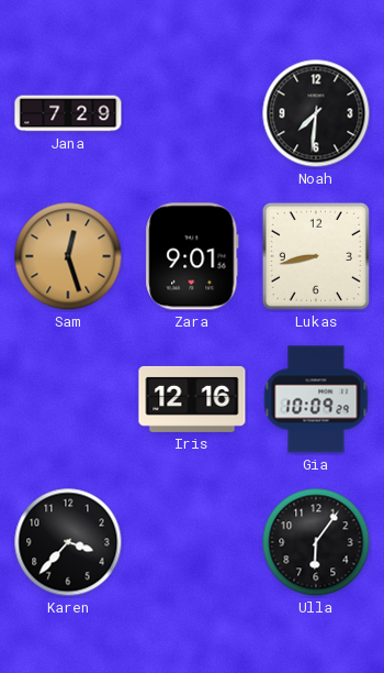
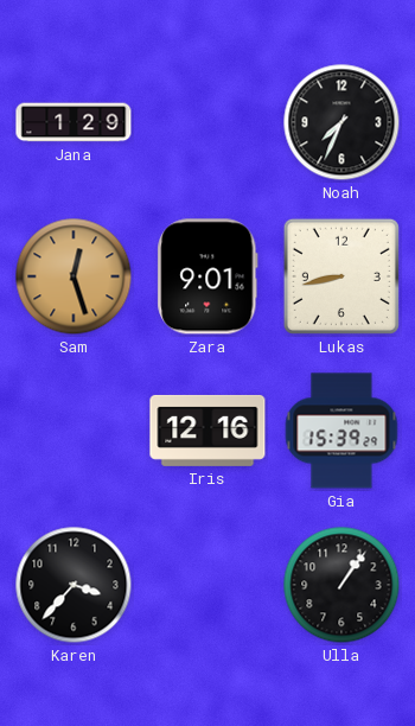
Jana: 7:29 -> 1:29 (74, 122)
Noah: 7:31 -> 7:34 (341, 122)
Gia: 10:09 -> 15:39 (341, 431)
Ulla: 6:06 -> 1:06 (341, 585)
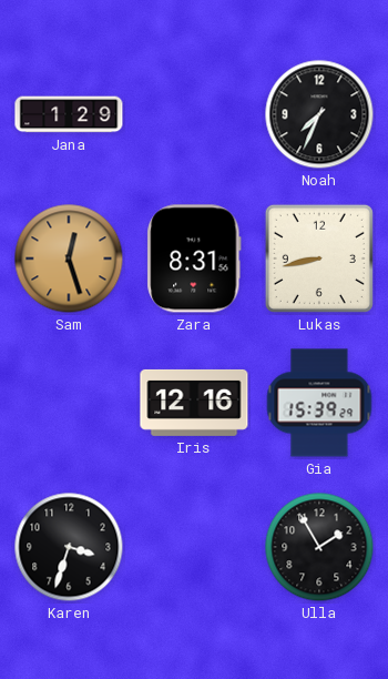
Zara: 9:01 -> 8:31 (194, 259)
Karen: 3:37 -> 3:33 (69, 547)
Ulla: 1:06 -> 1:55 (319, 547)
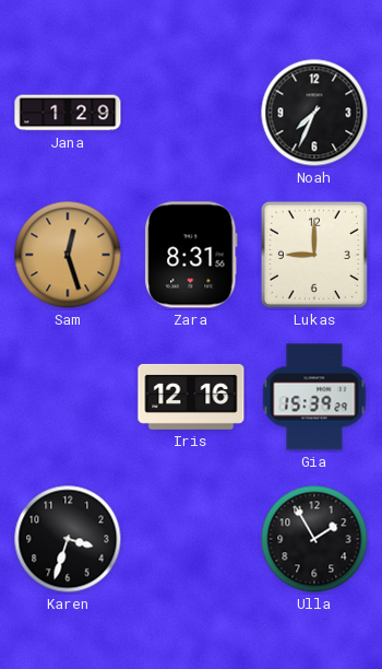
Lukas: 8:43 -> 9:00 (314, 255)
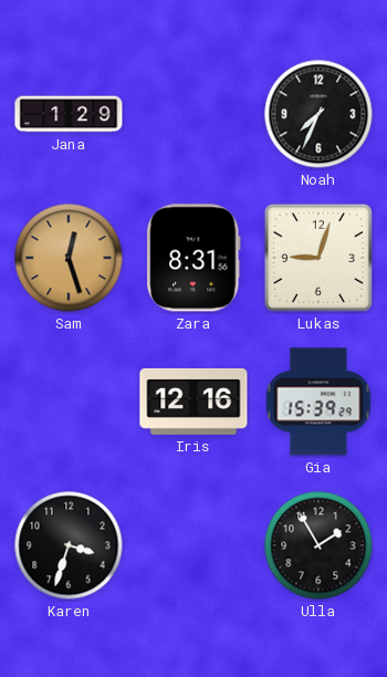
Lukas: 9:00 -> 9:03 (318, 258)
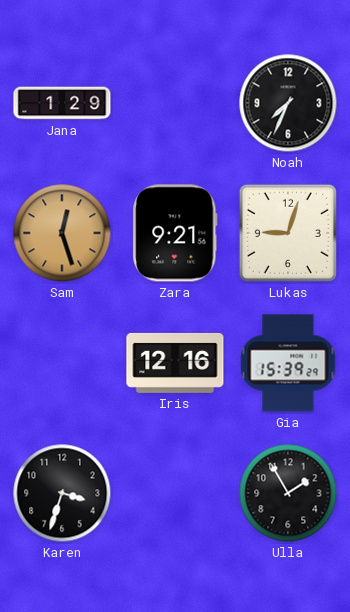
Zara: 8:31 -> 9:21 (175, 233)
